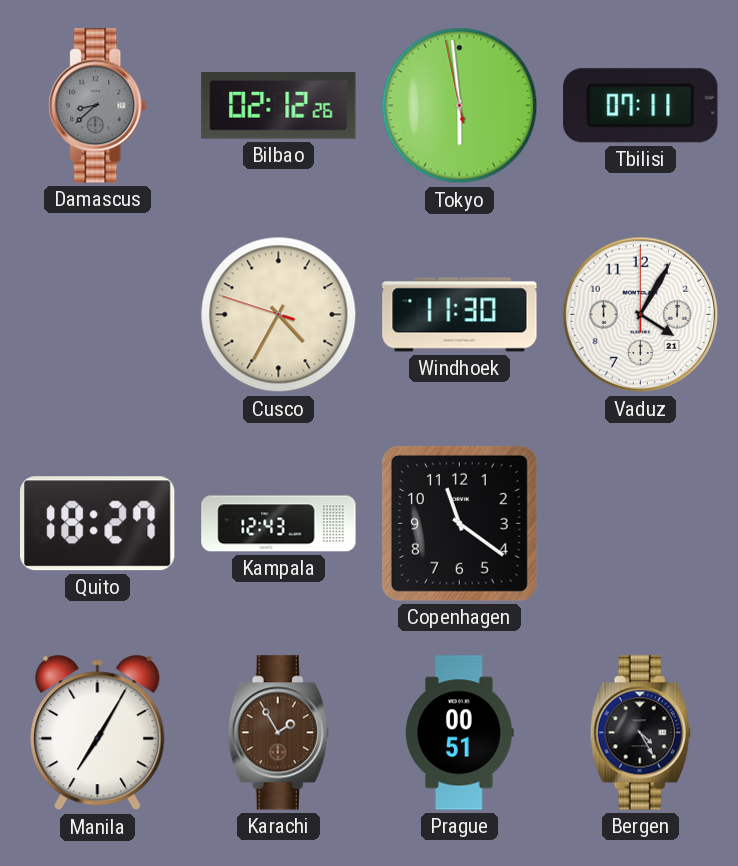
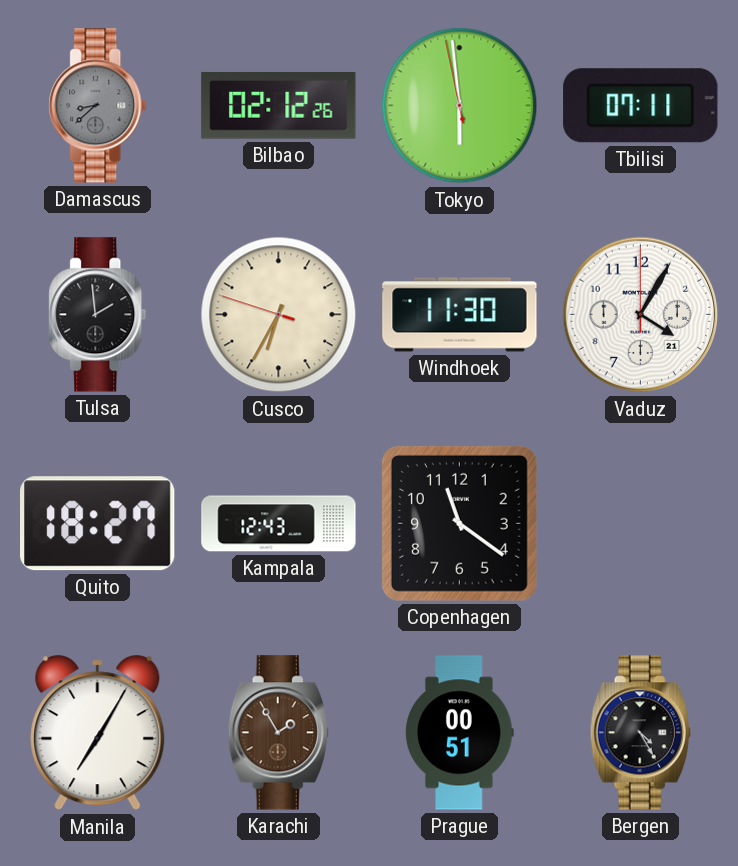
Tulsa: none -> 1:59 (98, 315)
Cusco: 4:34 -> 6:34 (279, 315)
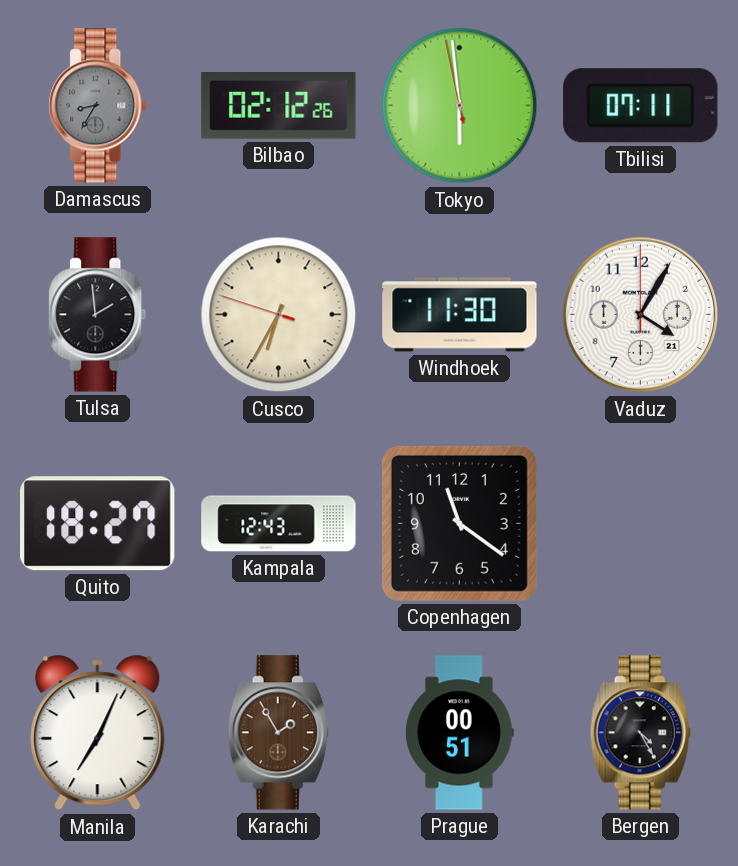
Damascus: 8:38 -> 8:35 (98, 106)
Manila: 7:05 -> 7:04 (98, 733)
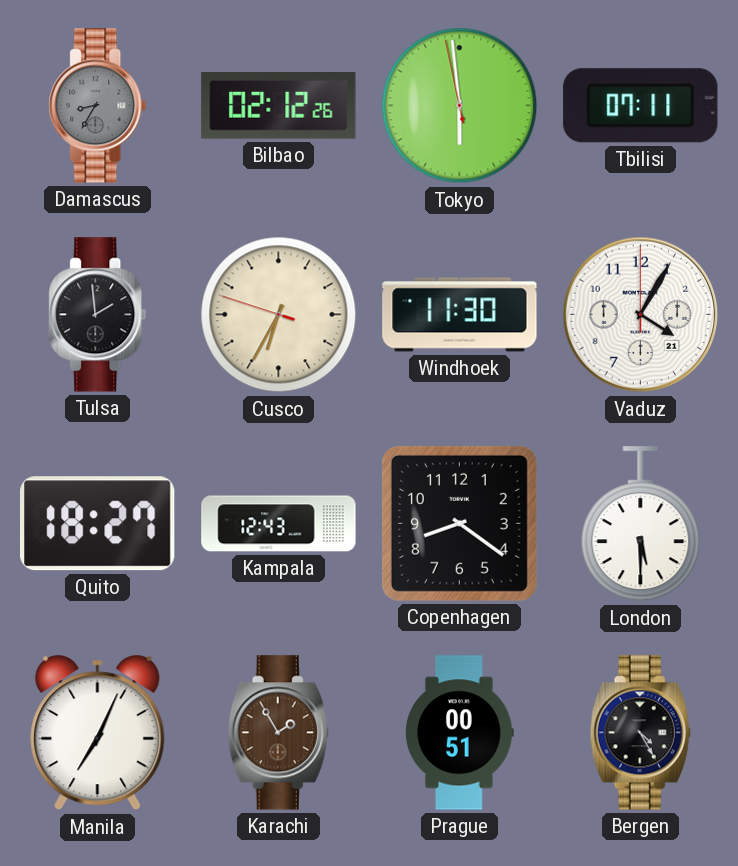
Copenhagen: 11:21 -> 8:21 (459, 523)
London: none -> 5:30 (641, 524)
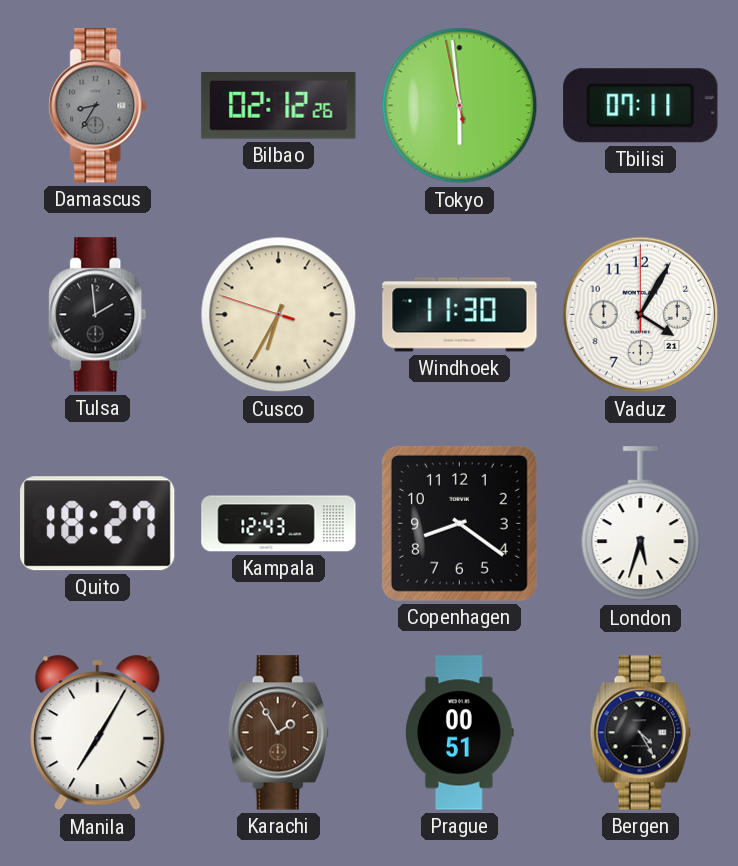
London: 5:30 -> 5:33 (641, 524)
Manila: 7:04 -> 7:05 (98, 733)
